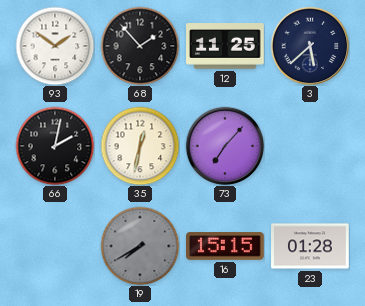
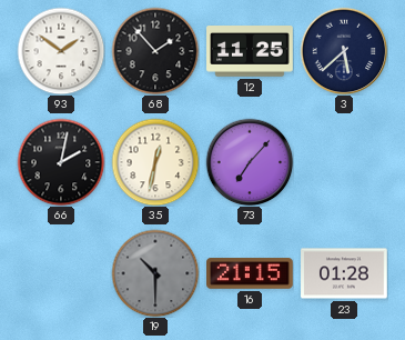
19: 7:40 -> 10:30 (155, 273)
16: 15:15 -> 21:15 (251, 273)
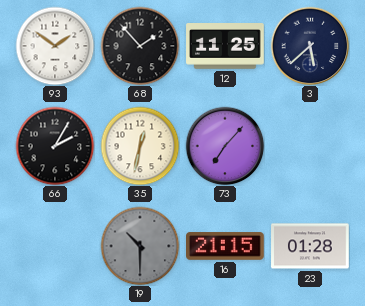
66: 2:02 -> 2:05 (55, 146)
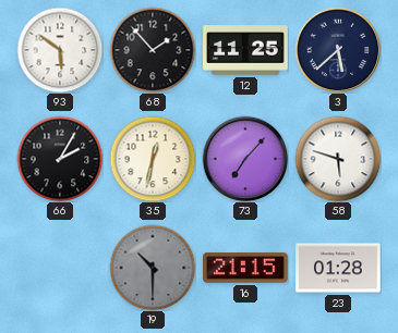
93: 1:51 -> 5:51 (60, 50)
58: none -> 5:48 (338, 159)
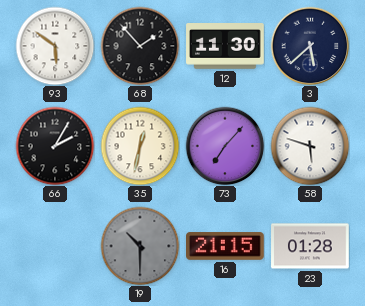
12: 11:25 -> 11:30 (225, 47)
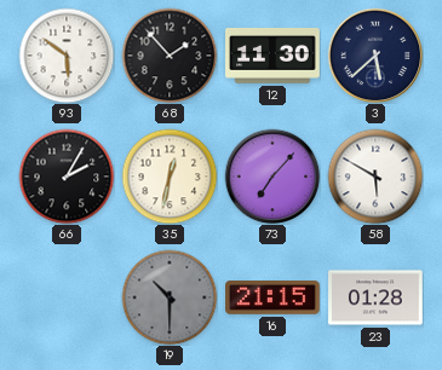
58: 5:48 -> 5:50 (375, 177)
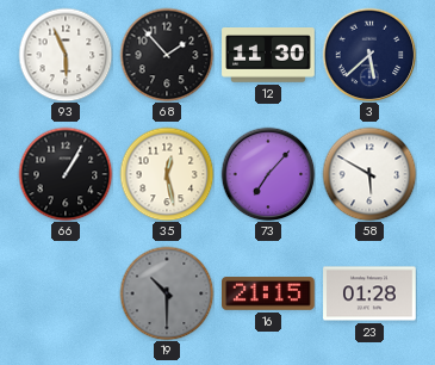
93: 5:51 -> 5:56 (66, 55)
66: 2:05 -> 1:05 (66, 174)
35: 12:32 -> 12:28 (167, 174)
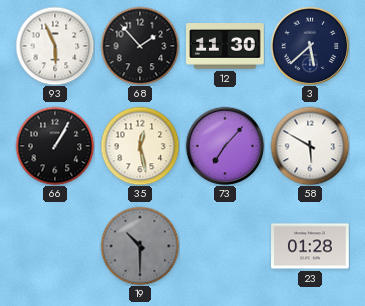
16: 21:15 -> none (269, 293)
